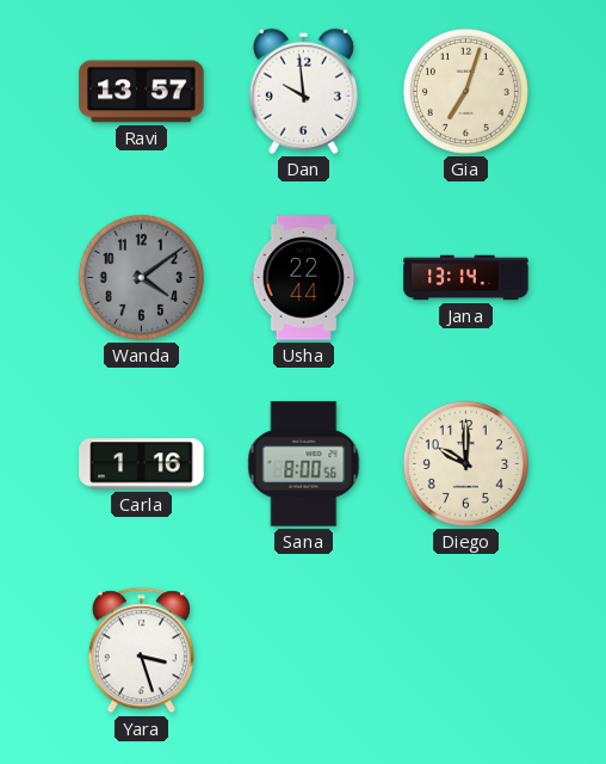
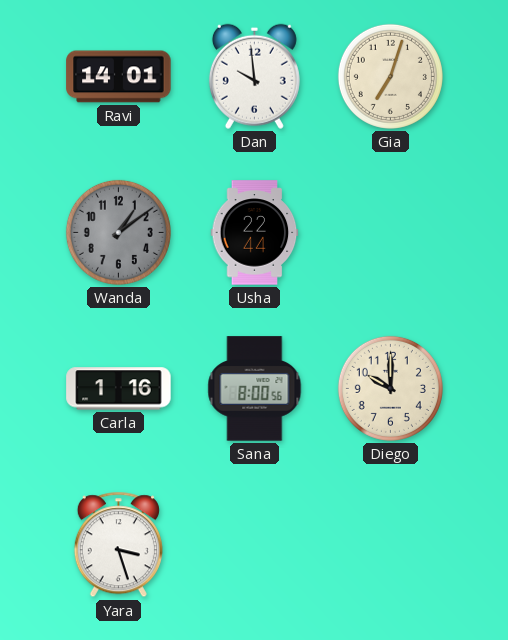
Ravi: 13:57 -> 14:01 (119, 77)
Wanda: 4:09 -> 1:09 (118, 232)
Jana: 13:14 -> none (466, 278)
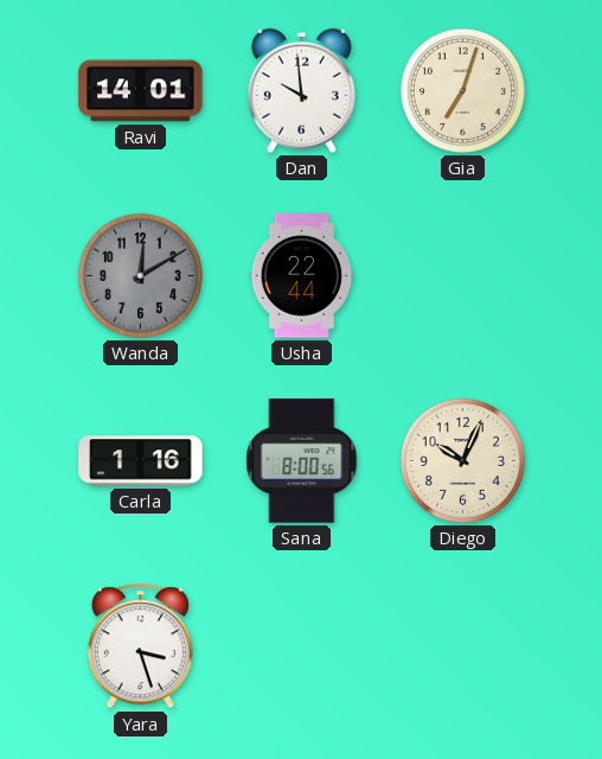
Wanda: 1:09 -> 12:10 (140, 275)
Diego: 10:00 -> 10:04 (462, 460)
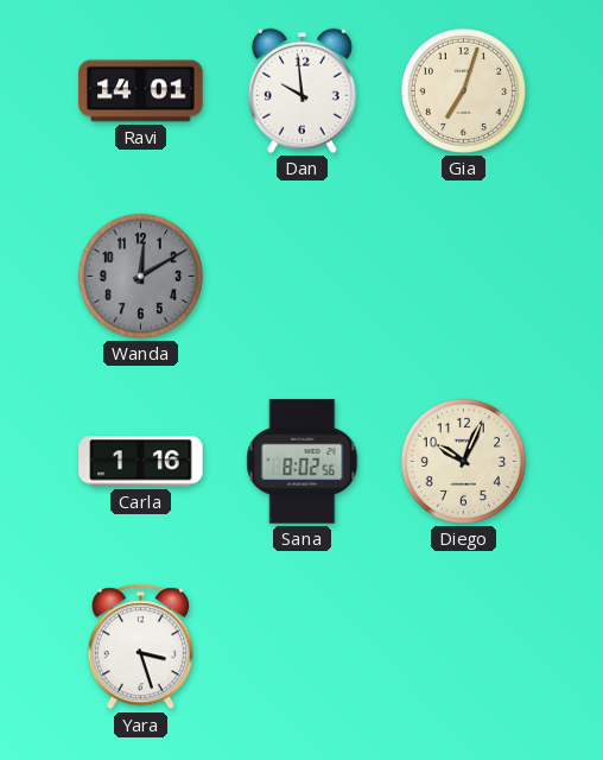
Usha: 22:44 -> none (302, 276)
Sana: 8:00 -> 8:02 (303, 462)
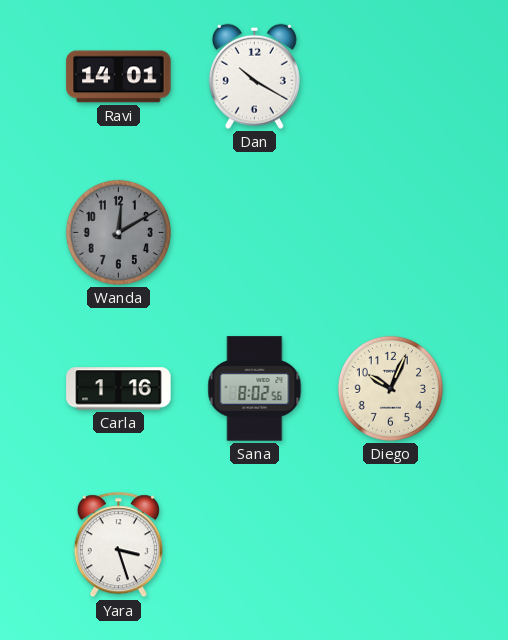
Dan: 9:59 -> 10:20 (254, 76)
Gia: 7:03 -> none (463, 90)
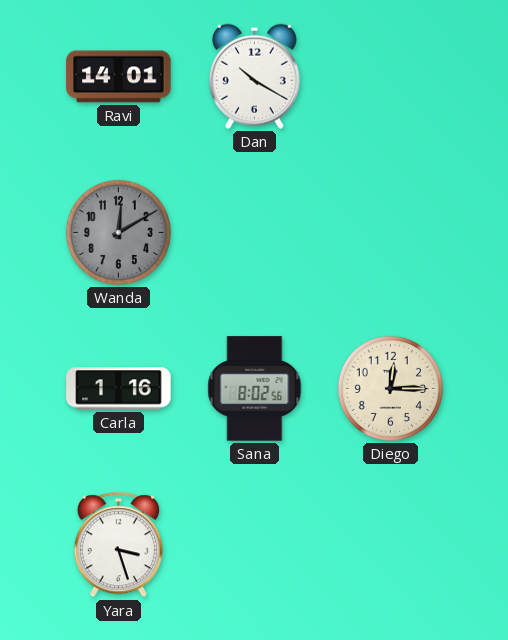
Diego: 10:04 -> 12:15 (390, 388)
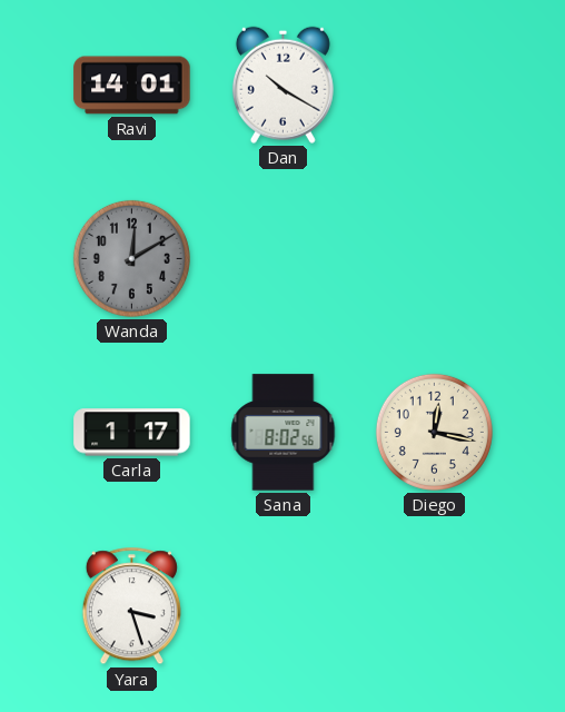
Carla: 1:16 -> 1:17 (132, 433)
Diego: 12:15 -> 12:17 (434, 432)
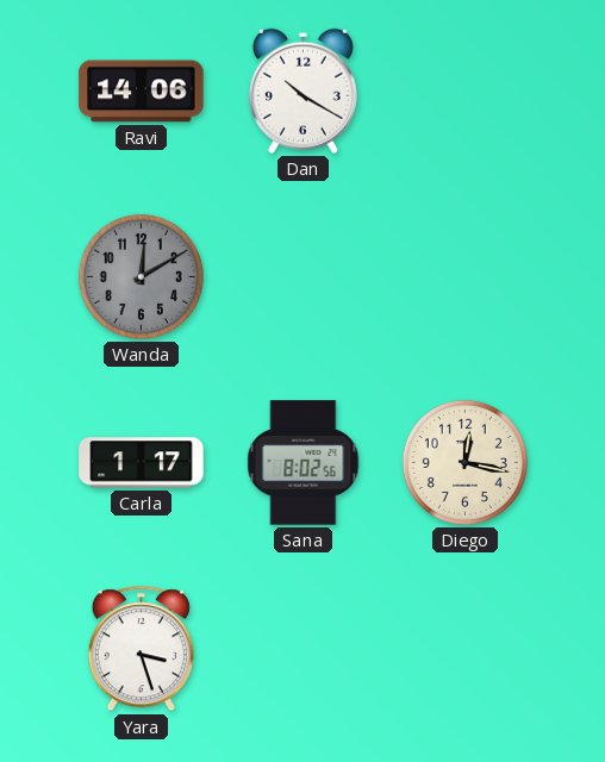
Ravi: 14:01 -> 14:06 (142, 92)
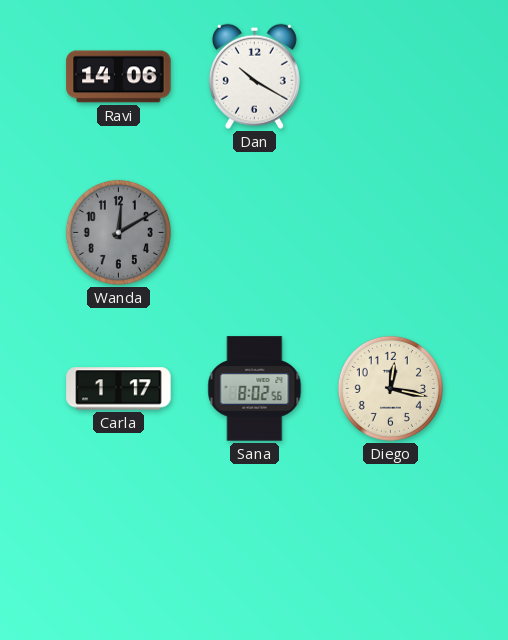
Yara: 3:27 -> none (141, 649)
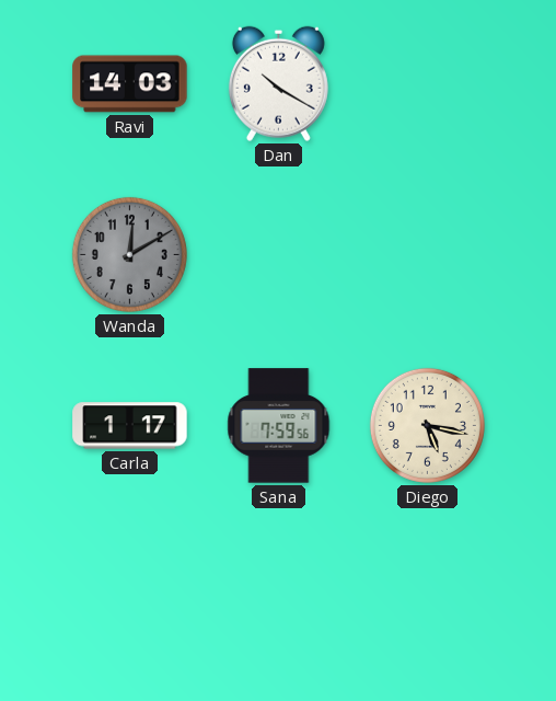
Ravi: 14:06 -> 14:03 (130, 84)
Sana: 8:02 -> 7:59 (279, 426)
Diego: 12:17 -> 5:17 (427, 425)
